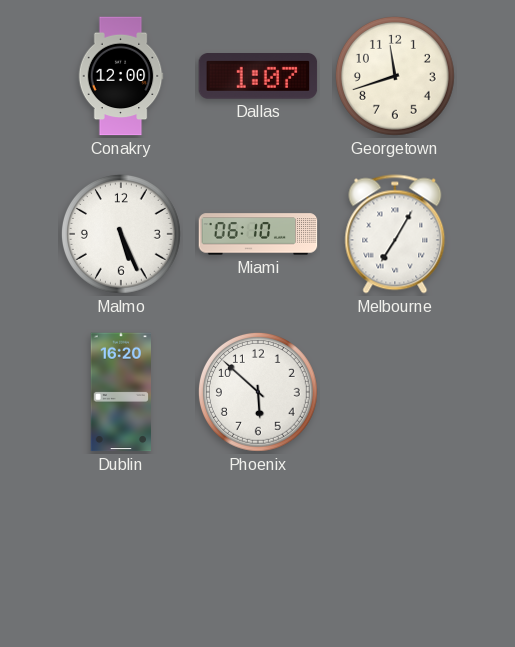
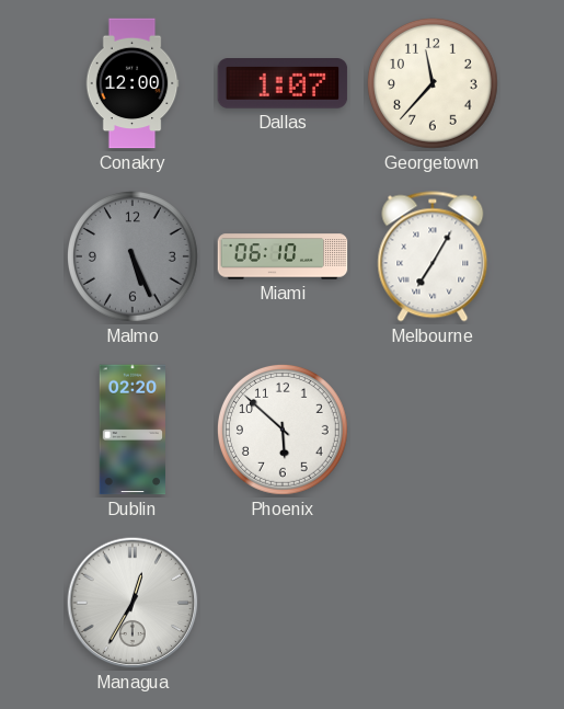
Georgetown: 11:42 -> 11:37 (433, 83)
Malmo dial: white -> grey (133, 256)
Dublin: 16:20 -> 02:20 (131, 430)
Managua: none -> 12:35 (133, 603)
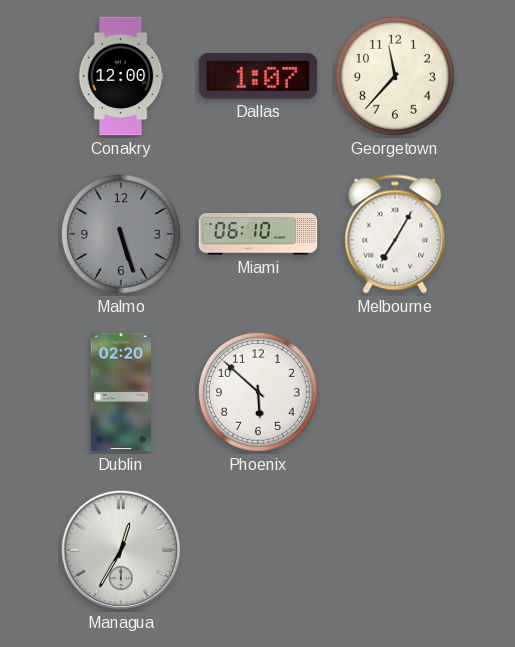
Malmo: 5:26 -> 5:27 (121, 234)
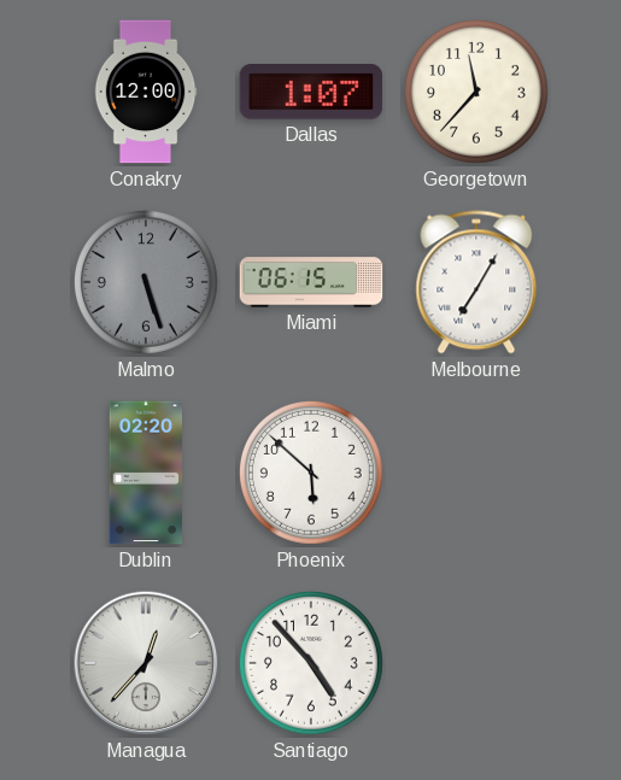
Miami: 06:10 -> 06:15 (311, 282)
Managua: 12:35 -> 12:37 (146, 663)
Santiago: none -> 4:53 (311, 663)
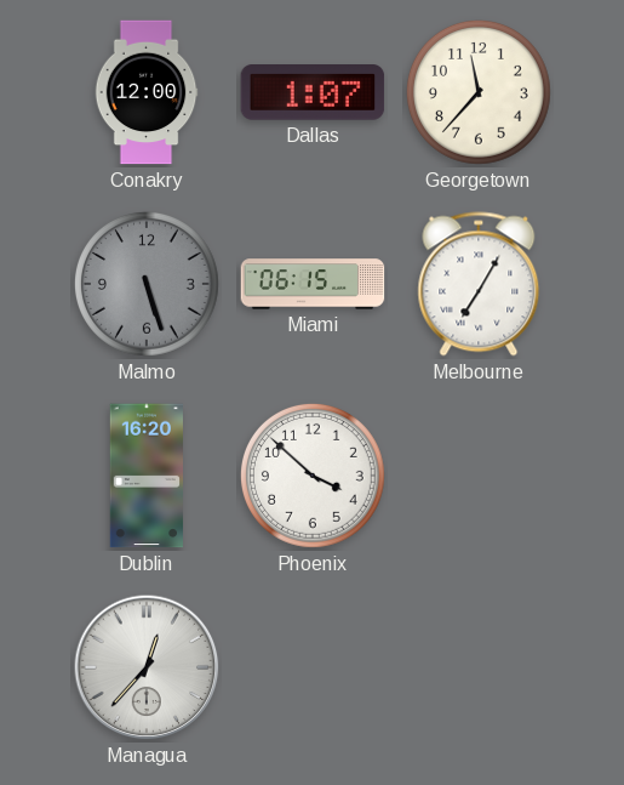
Dublin: 02:20 -> 16:20 (145, 476)
Phoenix: 5:52 -> 3:52 (313, 476)
Santiago: 4:53 -> none (311, 663)
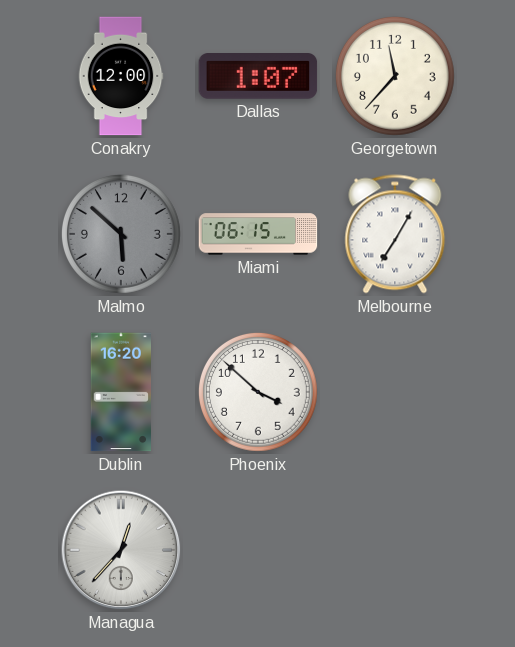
Malmo: 5:27 -> 5:52 (121, 234)
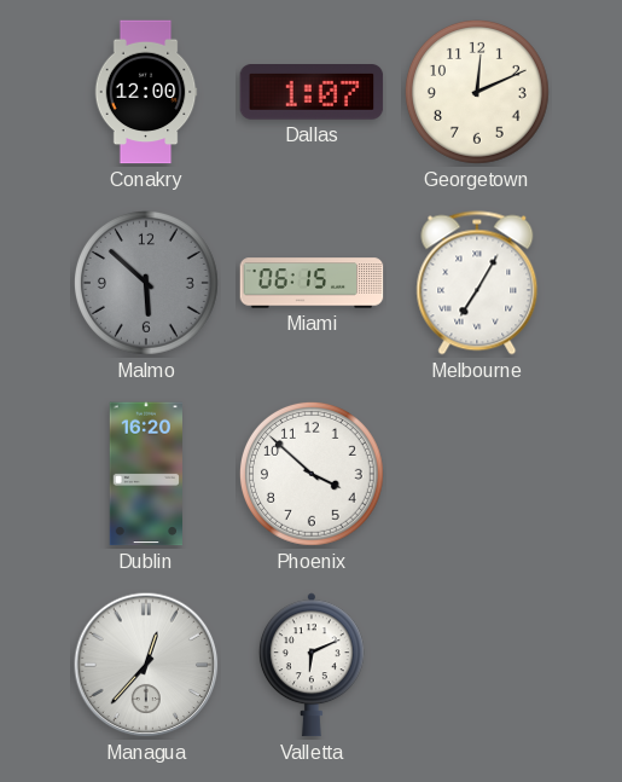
Georgetown: 11:37 -> 12:11 (477, 92)
Valletta: none -> 6:11 (312, 665)
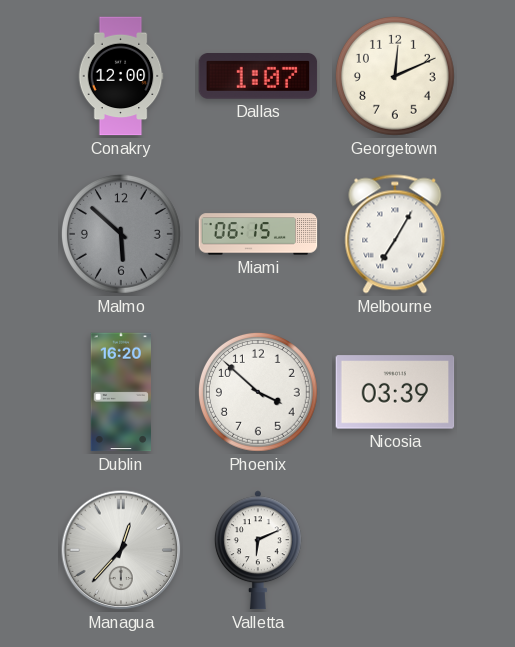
Nicosia: none -> 03:39 (395, 392)
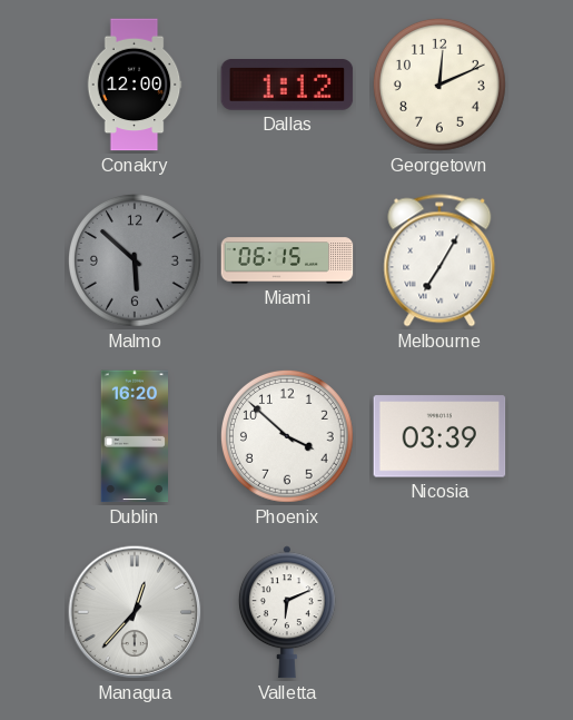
Dallas: 1:07 -> 1:12 (287, 86)
